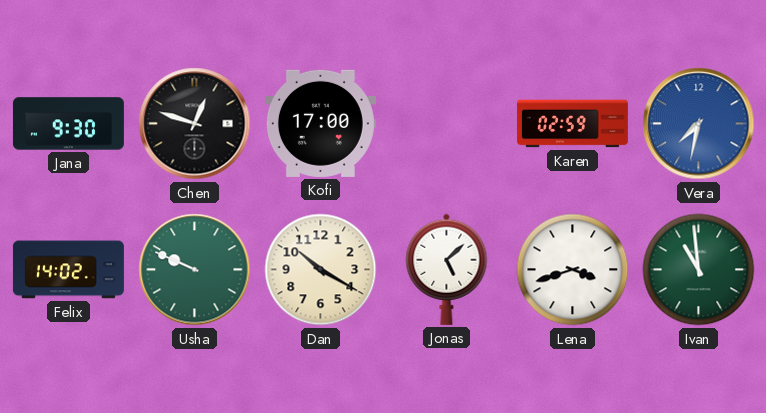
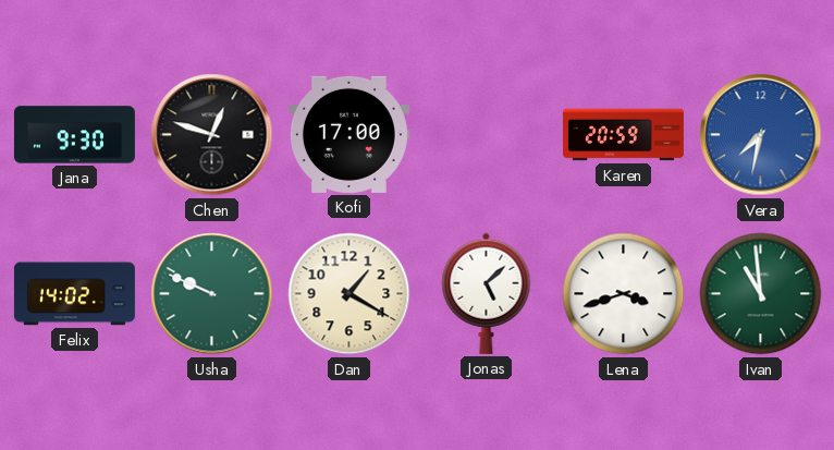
Karen: 02:59 -> 20:59 (623, 135)
Dan: 10:20 -> 1:20 (349, 294)
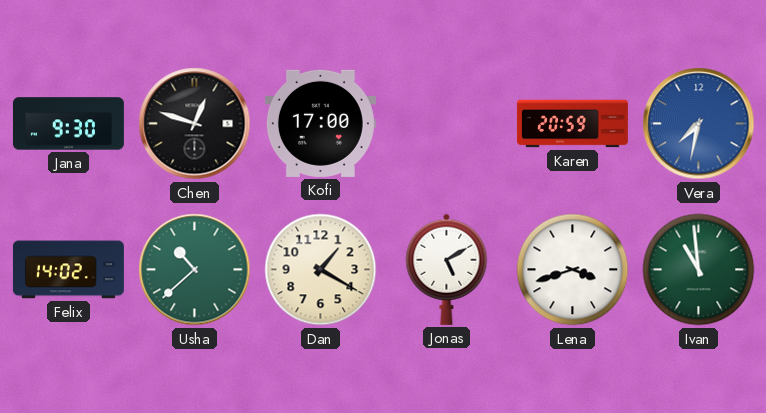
Usha: 9:49 -> 10:38 (195, 270)
Jonas: 5:08 -> 5:10 (447, 269)
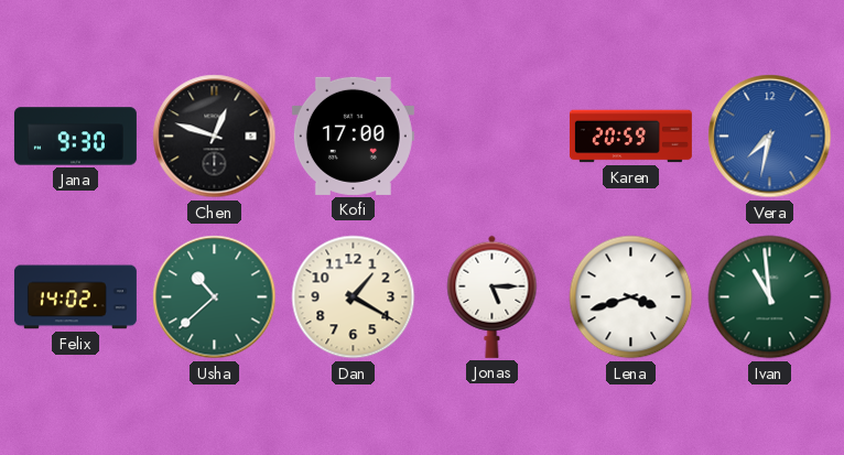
Jonas: 5:10 -> 5:15 (493, 296)
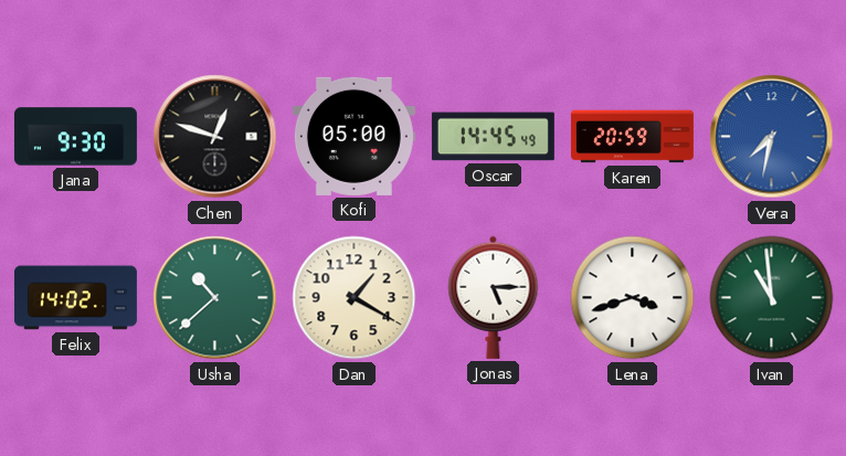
Kofi: 17:00 -> 05:00 (353, 136)
Oscar: none -> 14:45 (493, 137)
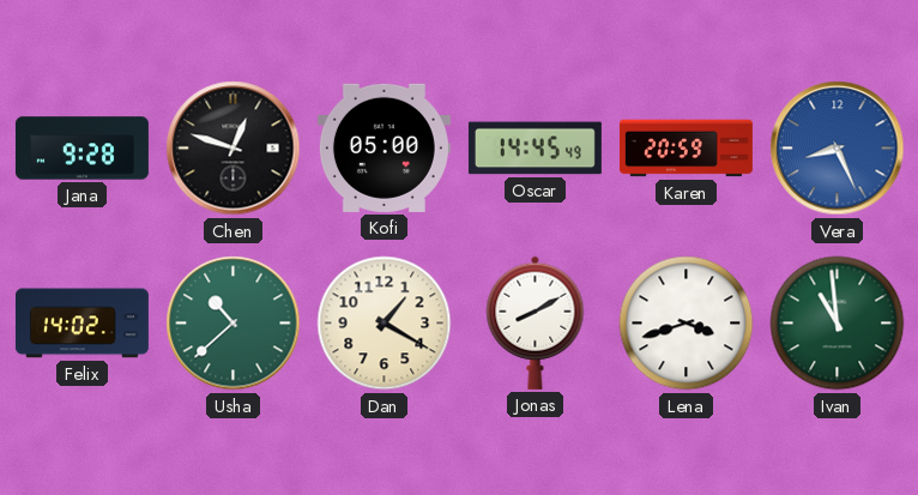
Jana: 9:30 -> 9:28 (81, 149)
Vera: 7:32 -> 8:26 (838, 149)
Jonas: 5:15 -> 8:10 (536, 322)
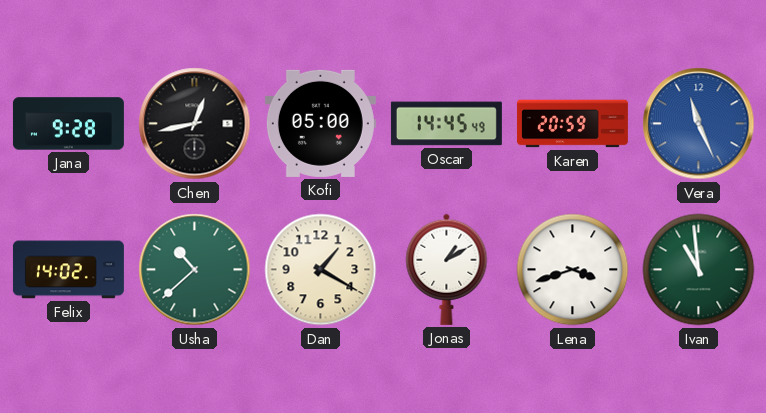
Chen: 12:48 -> 12:43 (195, 124)
Vera: 8:26 -> 11:26 (699, 124)
Jonas: 8:10 -> 1:10 (447, 269)
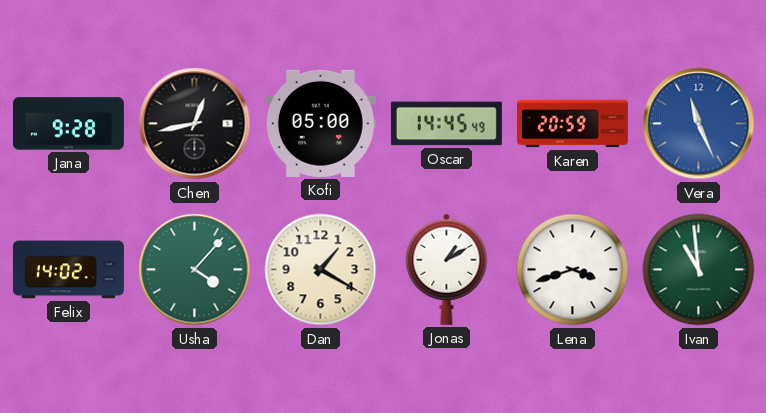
Usha: 10:38 -> 4:07 (195, 270)
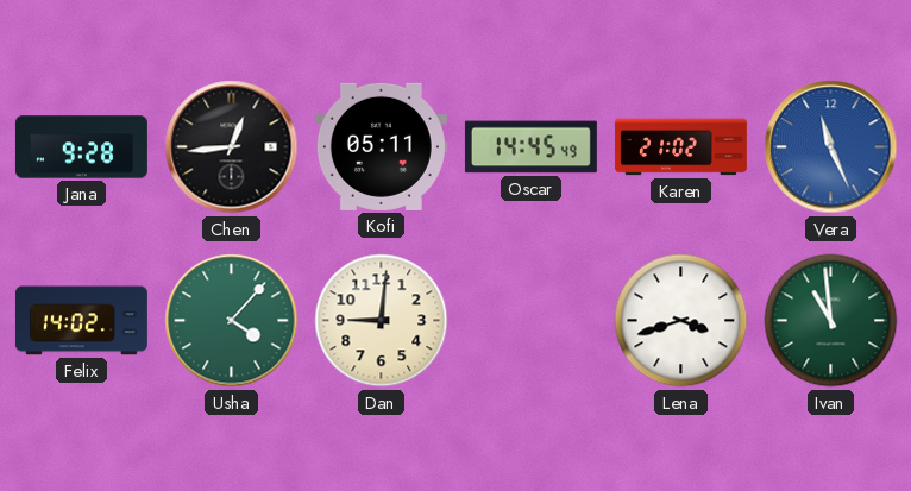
Chen: 12:43 -> 12:44 (232, 147)
Kofi: 05:00 -> 05:11 (381, 146)
Karen: 20:59 -> 21:02 (680, 147)
Dan: 1:20 -> 9:01 (382, 321)
Jonas: 1:10 -> none (447, 269)
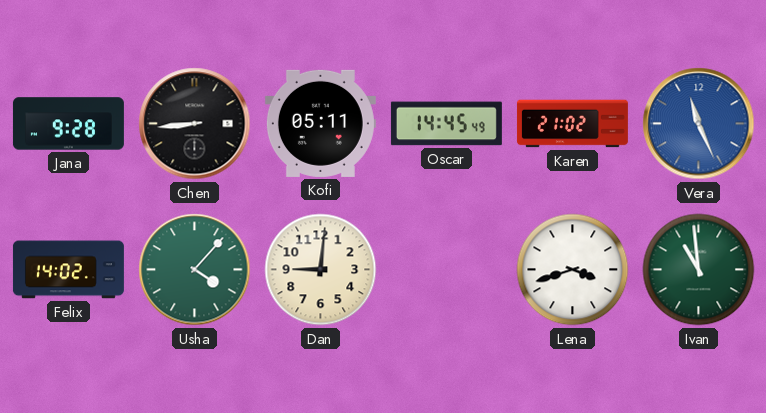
Chen: 12:44 -> 8:44 (195, 124)
